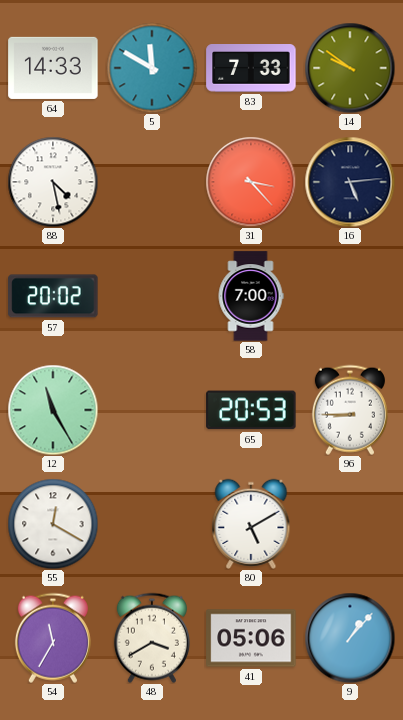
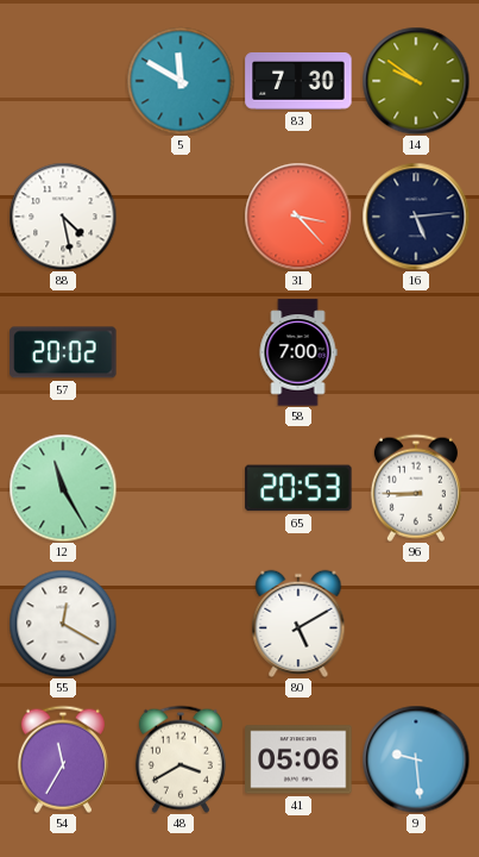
64: 14:33 -> none (53, 68)
83: 7:33 -> 7:30 (298, 81)
9: 1:07 -> 9:29 (416, 759)
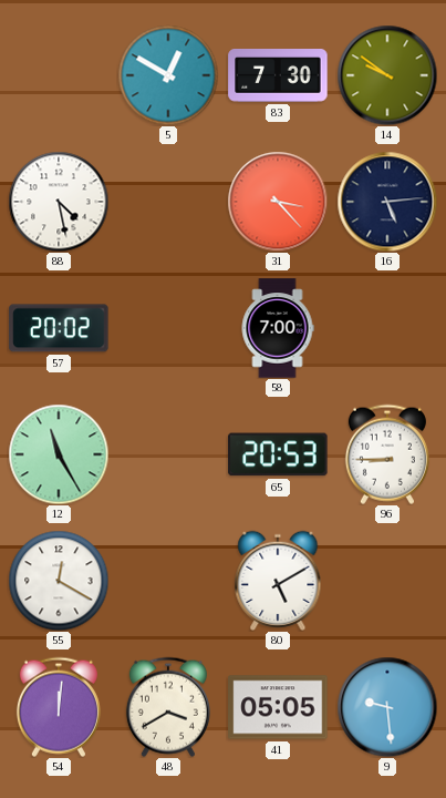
5: 11:50 -> 12:50 (168, 75)
54: 11:35 -> 12:01 (59, 707)
41: 05:06 -> 05:05 (278, 707)
